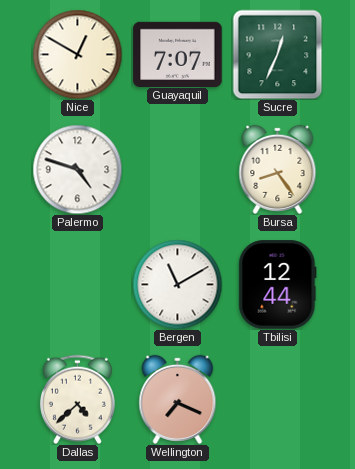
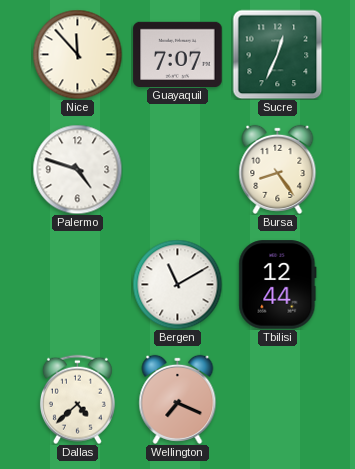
Nice: 12:50 -> 11:53 (77, 54)
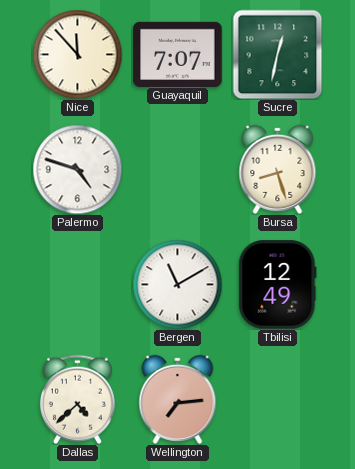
Sucre: 12:34 -> 12:32 (277, 54)
Bursa: 8:24 -> 8:27 (278, 169)
Tbilisi: 12:44 -> 12:49 (278, 285)
Wellington: 7:19 -> 7:14 (178, 399)
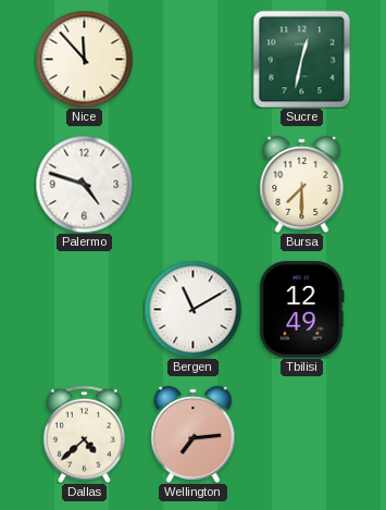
Guayaquil: 7:07 -> none (178, 54)
Bursa: 8:27 -> 7:30 (302, 184)
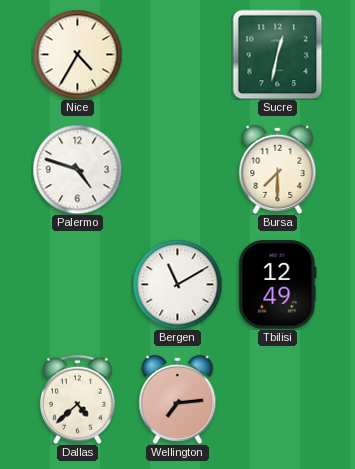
Nice: 11:53 -> 4:35 (77, 54)
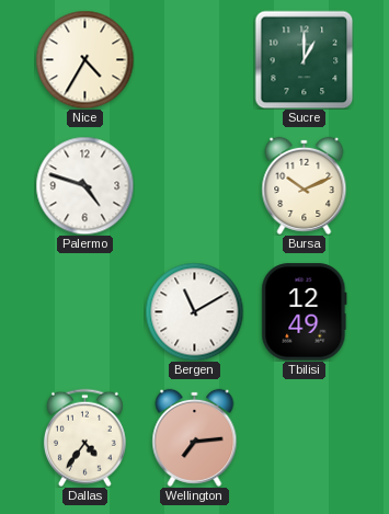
Sucre: 12:32 -> 1:00 (304, 59)
Bursa: 7:30 -> 10:11 (305, 185)
Dallas: 4:38 -> 4:36 (84, 437)
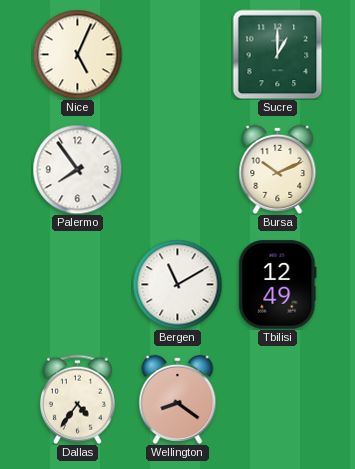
Nice: 4:35 -> 5:04 (77, 54)
Palermo: 4:48 -> 7:54 (77, 169)
Wellington: 7:14 -> 8:21 (178, 399)
